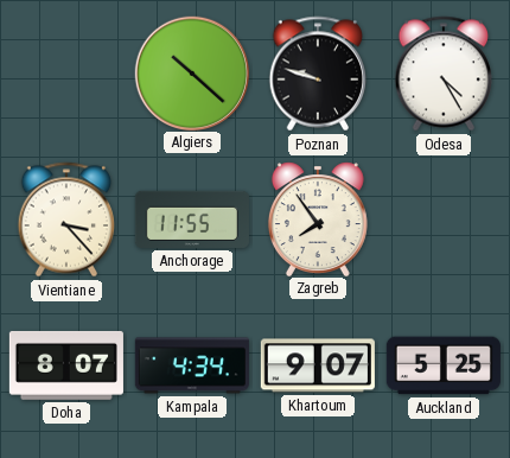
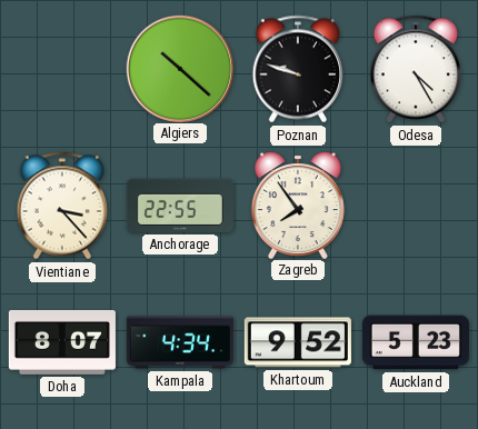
Anchorage: 11:55 -> 22:55 (180, 206)
Khartoum: 9:07 -> 9:52 (298, 342)
Auckland: 5:25 -> 5:23 (416, 342)
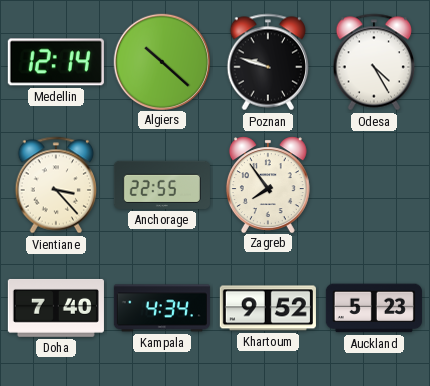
Medellin: none -> 12:14 (56, 62)
Doha: 8:07 -> 7:40 (56, 308)
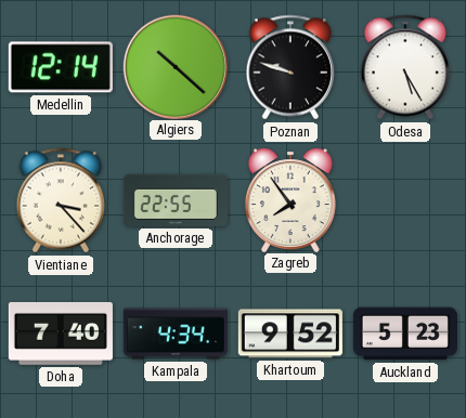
Odesa: 4:25 -> 5:25 (405, 67)
